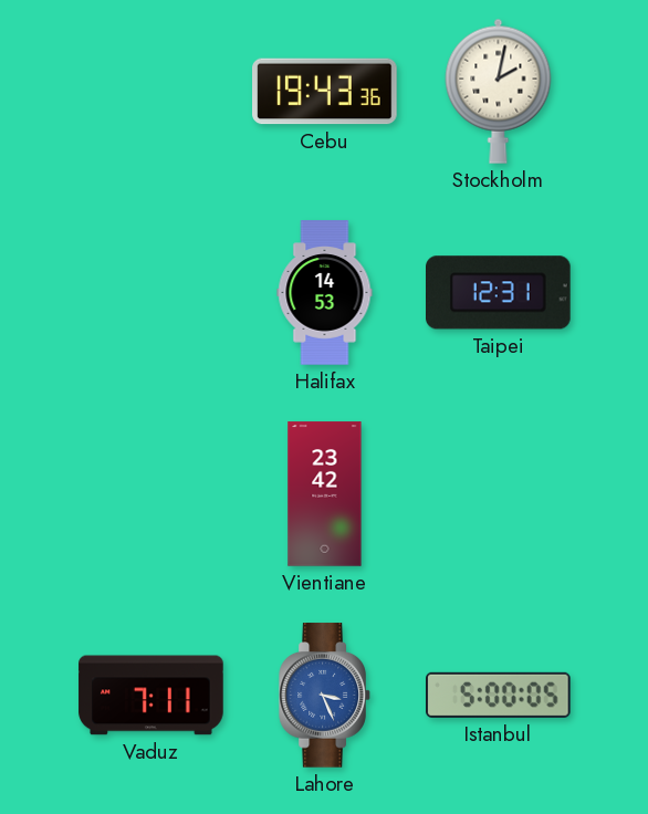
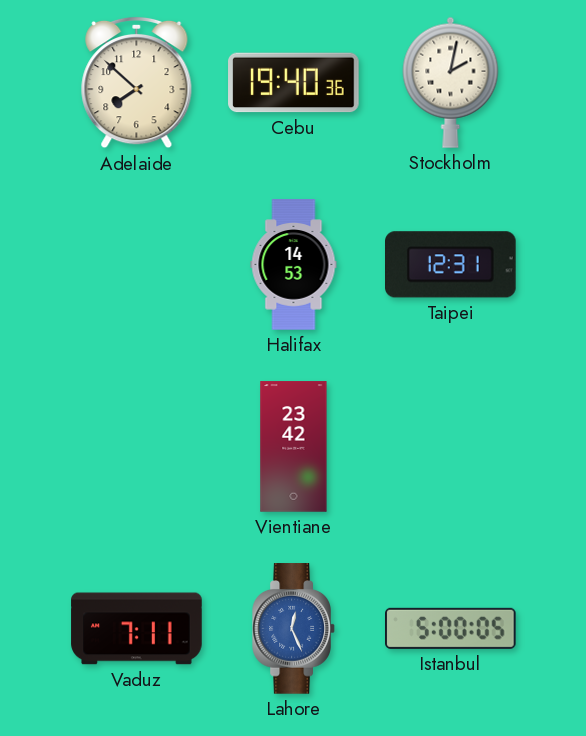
Adelaide: none -> 7:52 (137, 83)
Cebu: 19:43 -> 19:40 (294, 83)
Lahore: 3:26 -> 12:26 (294, 629)
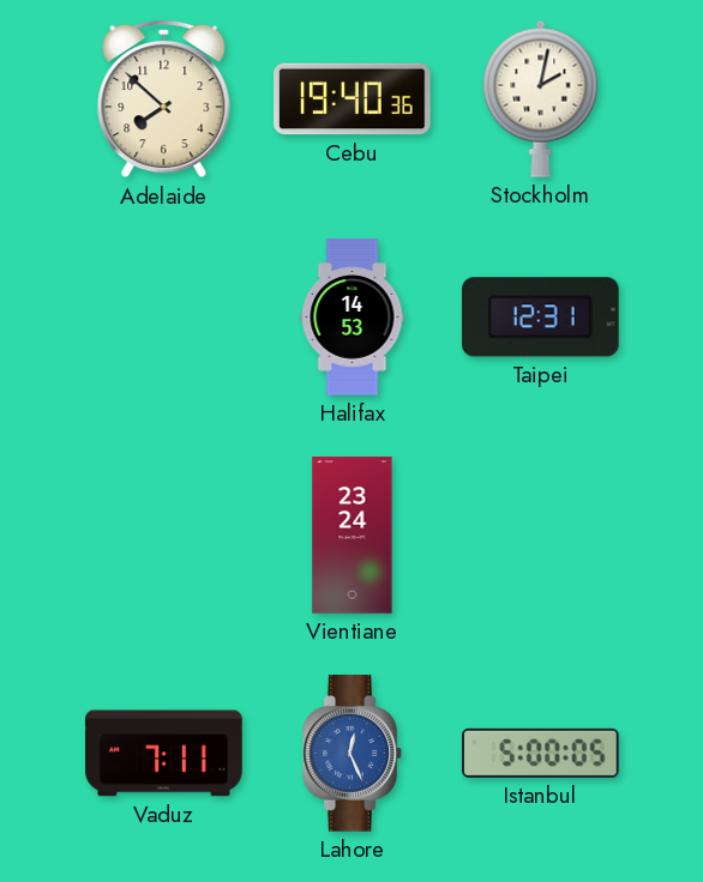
Vientiane: 23:42 -> 23:24 (353, 536)
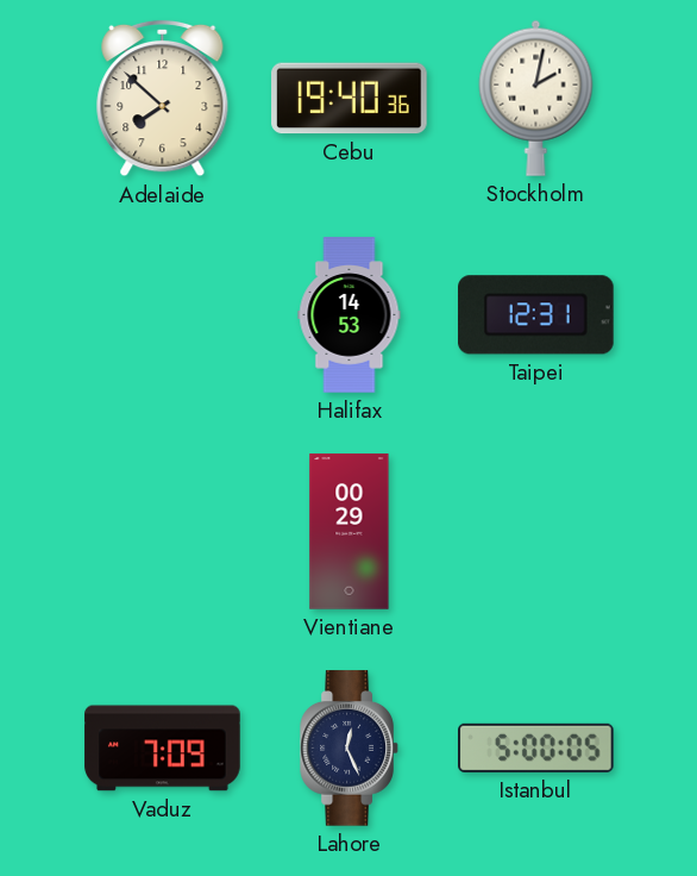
Vientiane: 23:24 -> 00:29 (350, 532)
Vaduz: 7:11 -> 7:09 (163, 749)
Lahore dial: blue -> navy (350, 749)
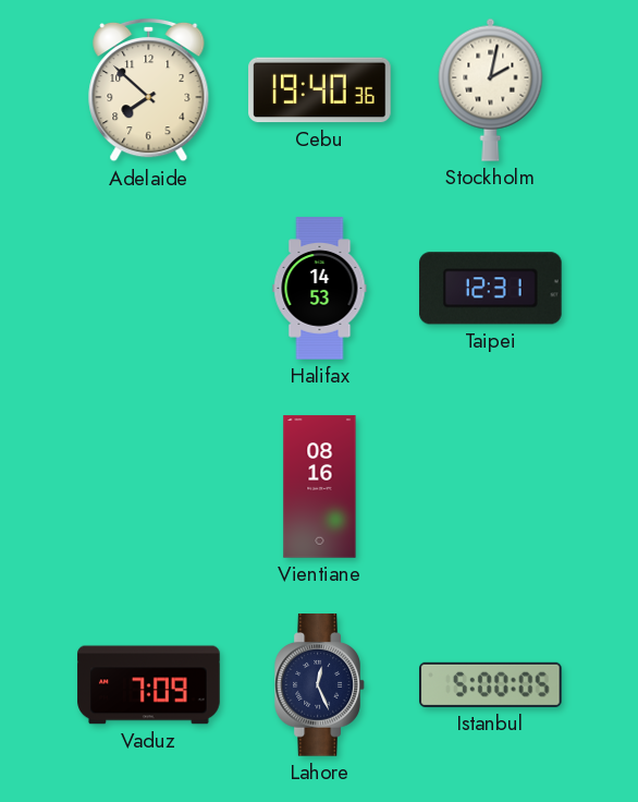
Vientiane: 00:29 -> 08:16 (320, 487)
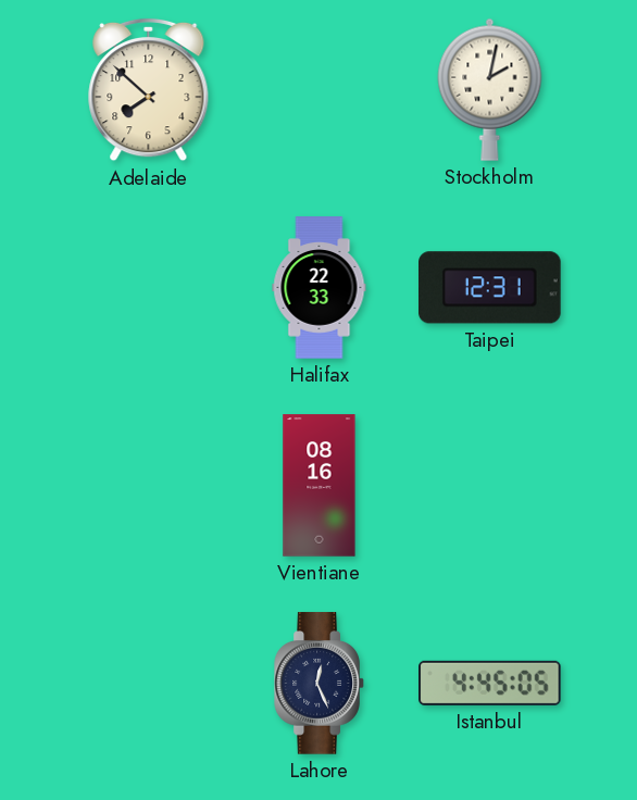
Cebu: 19:40 -> none (320, 90)
Halifax: 14:53 -> 22:33 (320, 288)
Vaduz: 7:09 -> none (149, 685)
Istanbul: 5:00 -> 4:45 (490, 683)
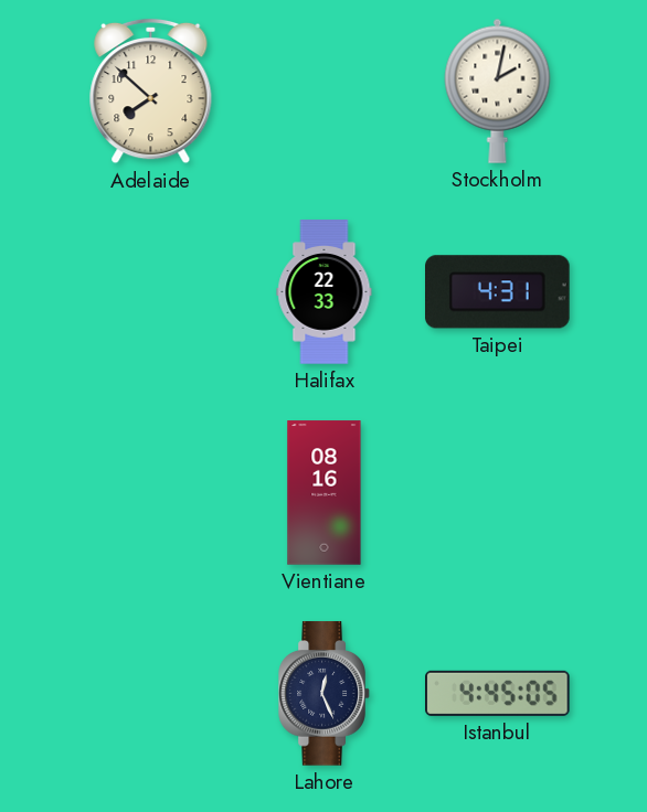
Taipei: 12:31 -> 4:31 (498, 292)
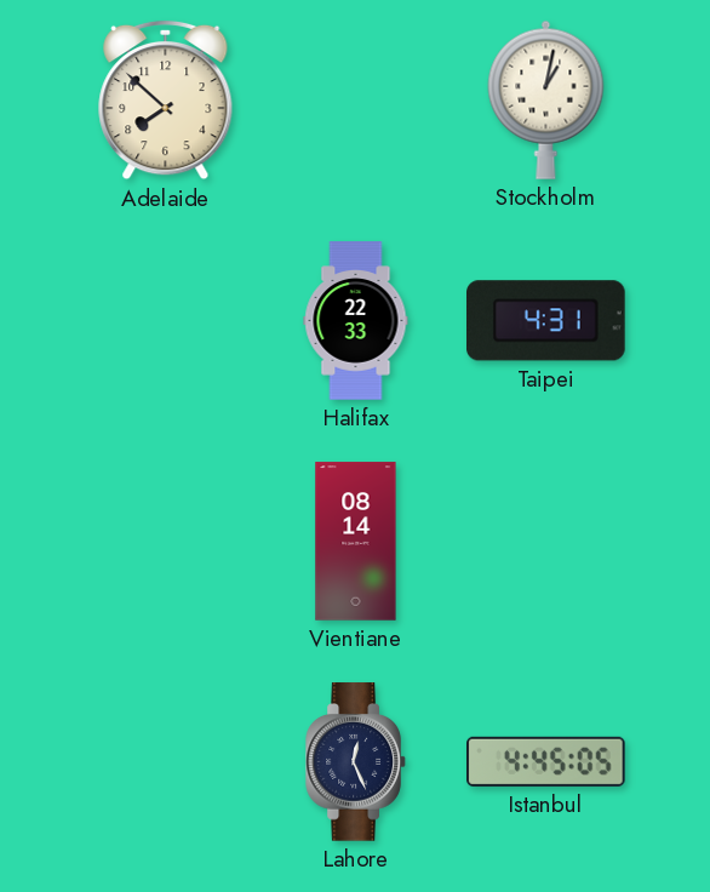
Stockholm: 2:02 -> 1:02 (546, 99)
Vientiane: 08:16 -> 08:14 (356, 542)
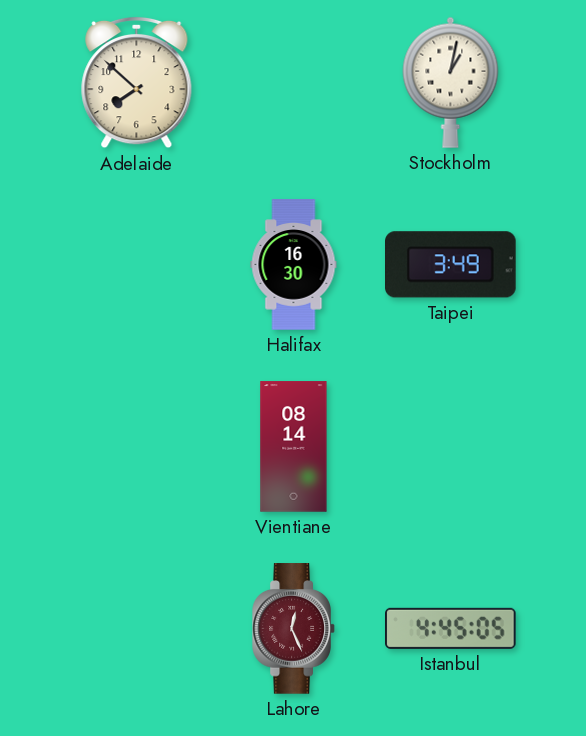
Halifax: 22:33 -> 16:30 (294, 265)
Taipei: 4:31 -> 3:49 (451, 265)
Lahore dial: navy -> burgundy (294, 629)
